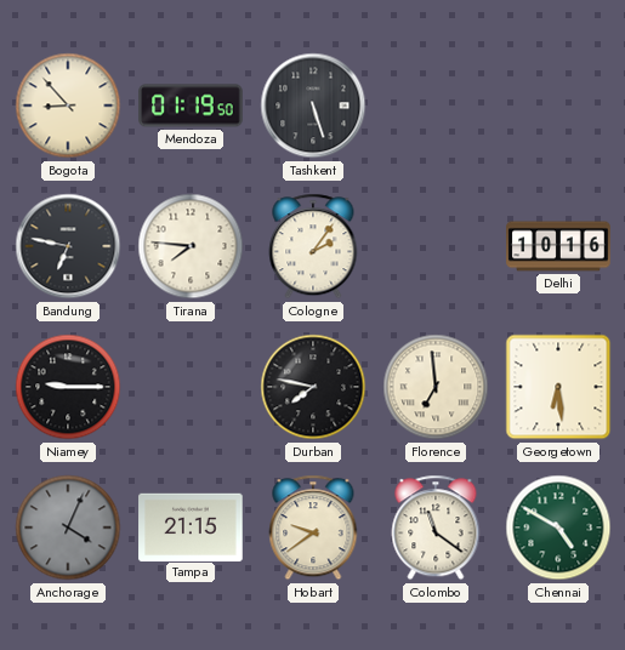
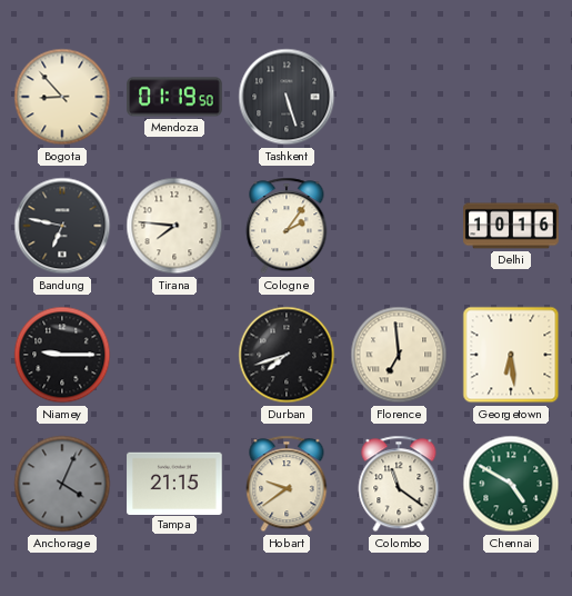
Durban: 7:47 -> 7:42 (287, 355)
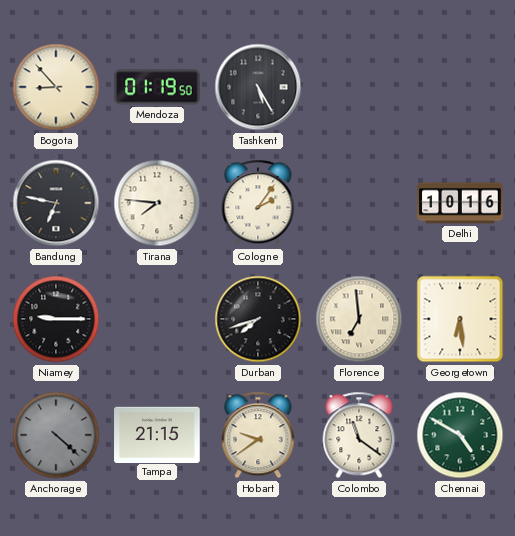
Tashkent: 5:27 -> 5:25 (258, 87)
Anchorage: 4:04 -> 4:22 (56, 435)
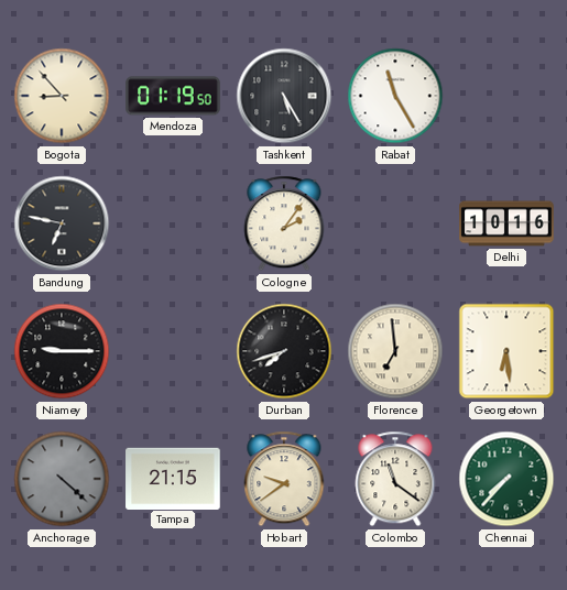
Rabat: none -> 11:25 (395, 96)
Tirana: 7:46 -> none (157, 203)
Chennai: 4:50 -> 7:37 (506, 479)
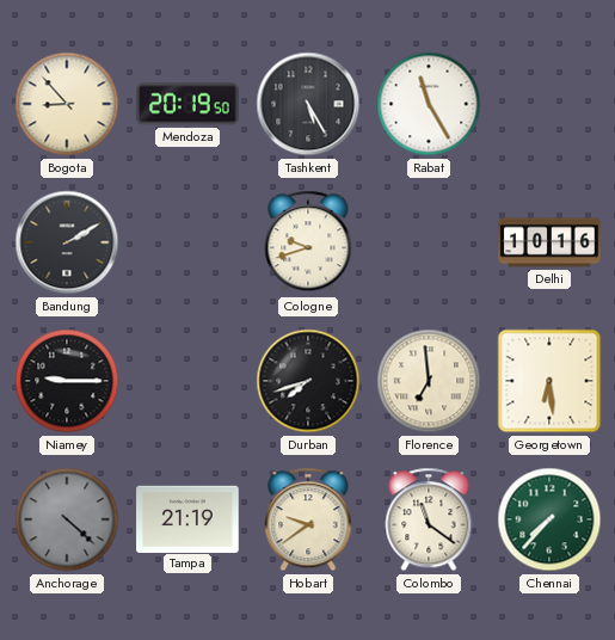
Mendoza: 01:19 -> 20:19 (187, 104)
Bandung: 6:47 -> 2:10 (67, 242)
Cologne: 2:06 -> 9:42 (308, 242)
Tampa: 21:15 -> 21:19 (187, 518)
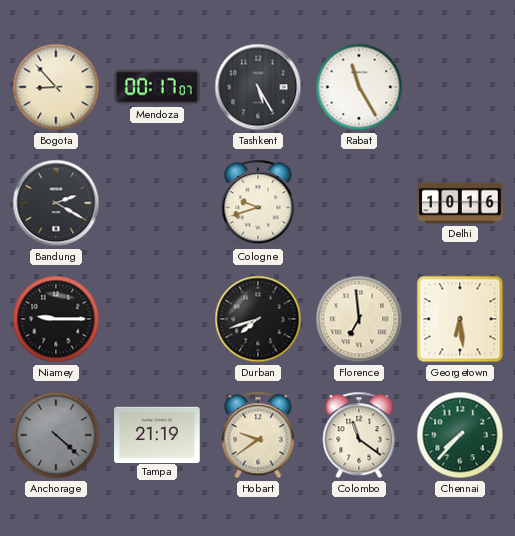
Mendoza: 20:19 -> 00:17 (157, 87)
Bandung: 2:10 -> 2:20 (56, 203)
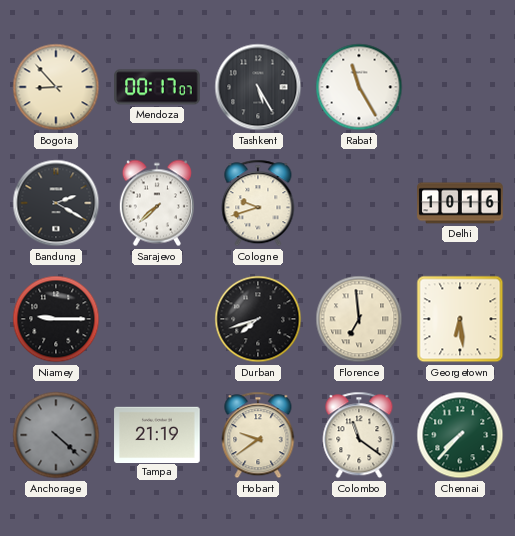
Sarajevo: none -> 7:38 (157, 203)
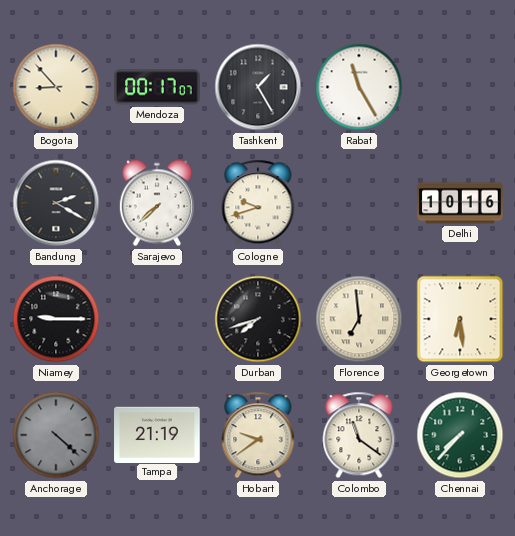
Tashkent: 5:25 -> 1:25 (258, 87)
